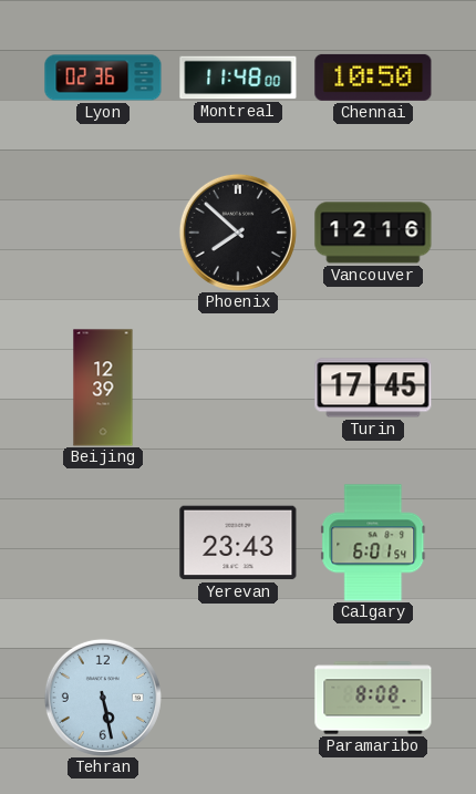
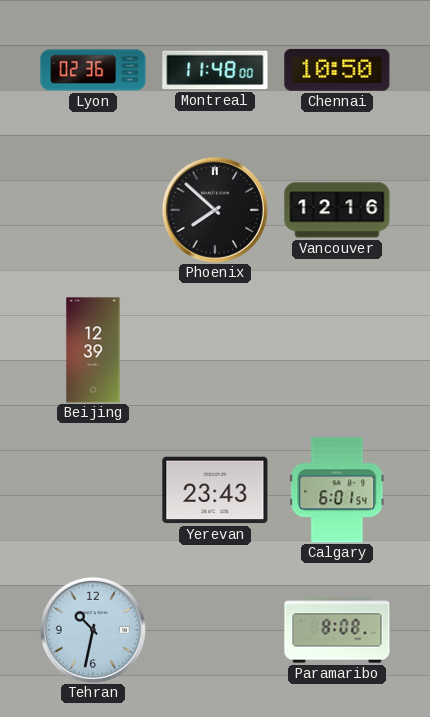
Turin: 17:45 -> none (373, 388)
Tehran: 5:28 -> 10:32 (93, 630)
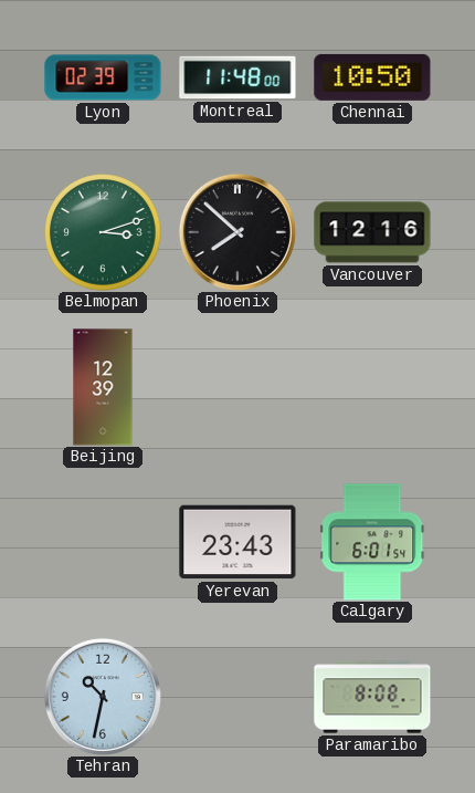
Lyon: 02:36 -> 02:39 (103, 77)
Belmopan: none -> 3:12 (103, 232)
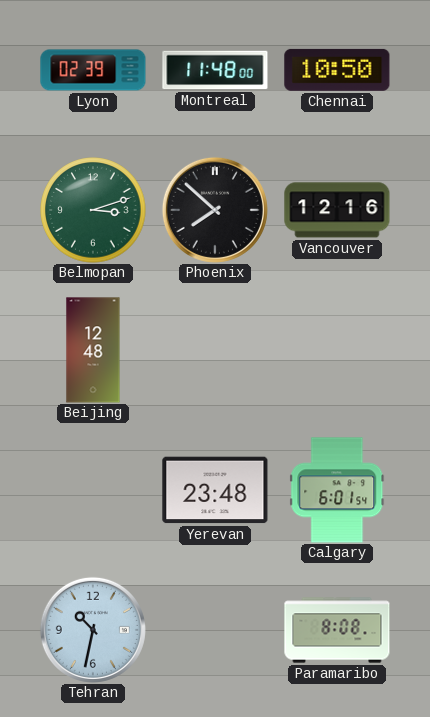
Beijing: 12:39 -> 12:48 (93, 350)
Yerevan: 23:43 -> 23:48 (215, 490)
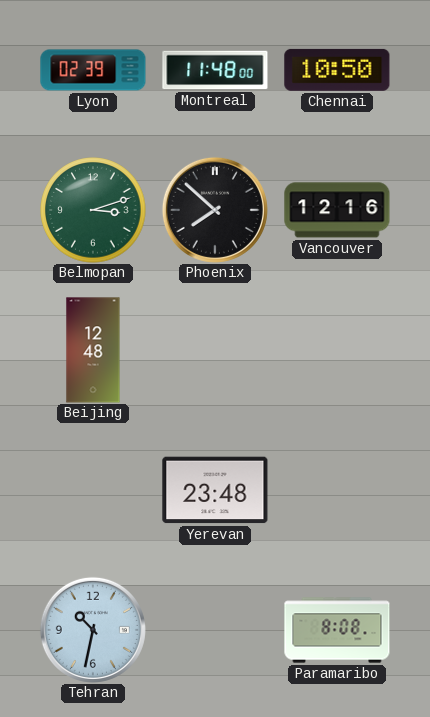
Calgary: 6:01 -> none (337, 490)
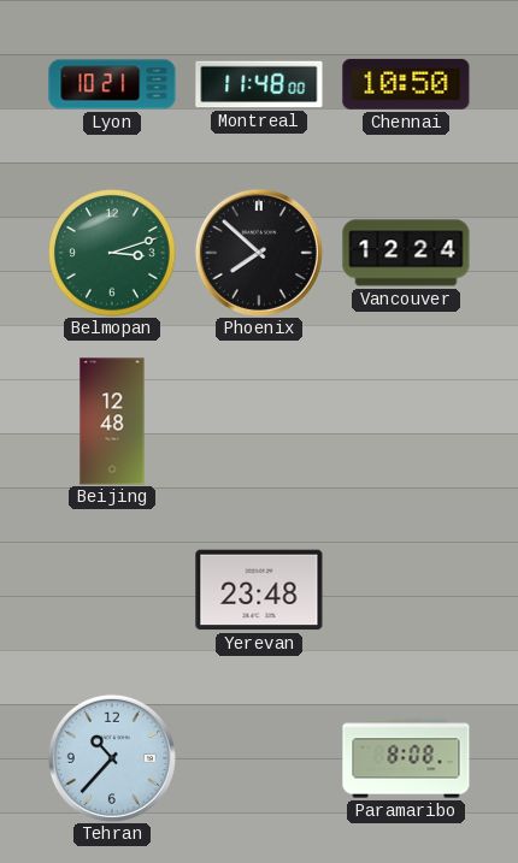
Lyon: 02:39 -> 10:21 (112, 84)
Vancouver: 12:16 -> 12:24 (406, 253)
Tehran: 10:32 -> 10:37 (112, 758)
